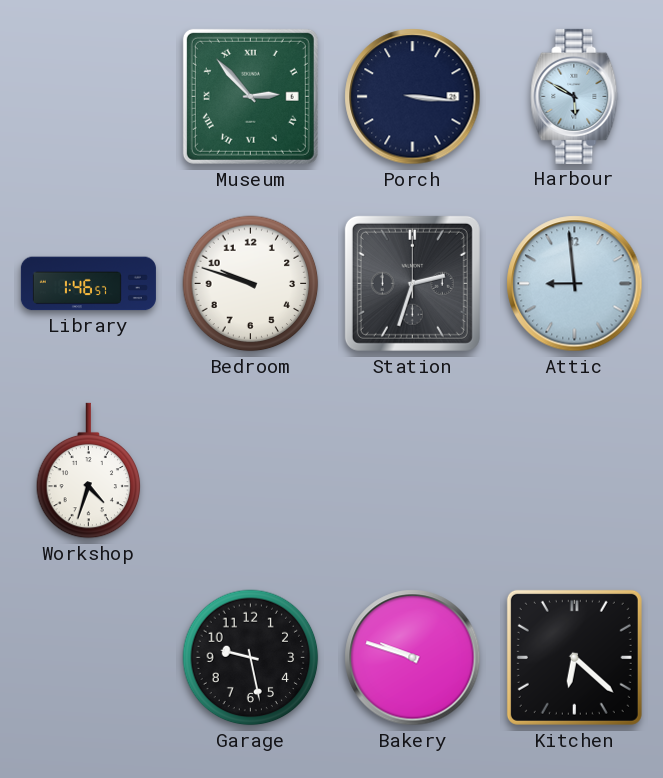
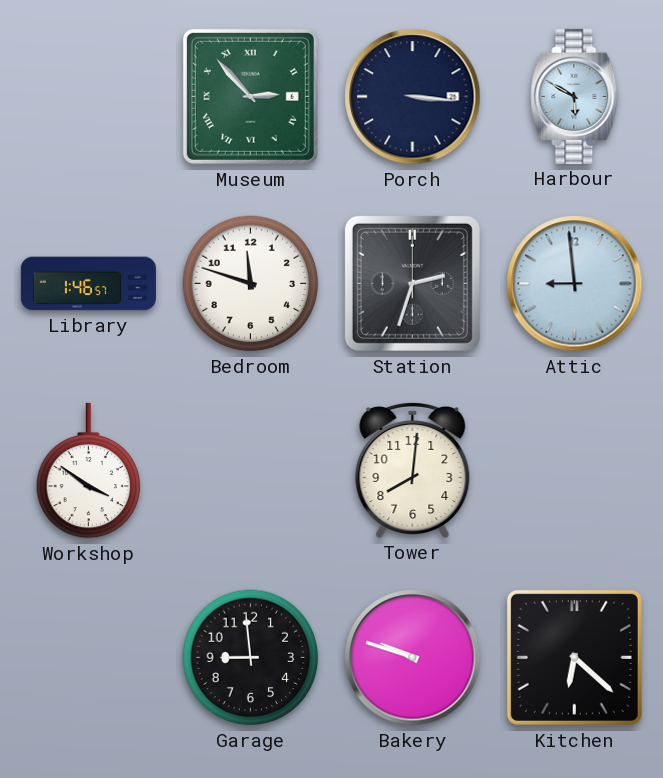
Bedroom: 9:48 -> 11:48 (251, 284)
Workshop: 4:33 -> 3:51 (89, 471)
Tower: none -> 8:01 (413, 470)
Garage: 9:28 -> 8:59 (251, 658)
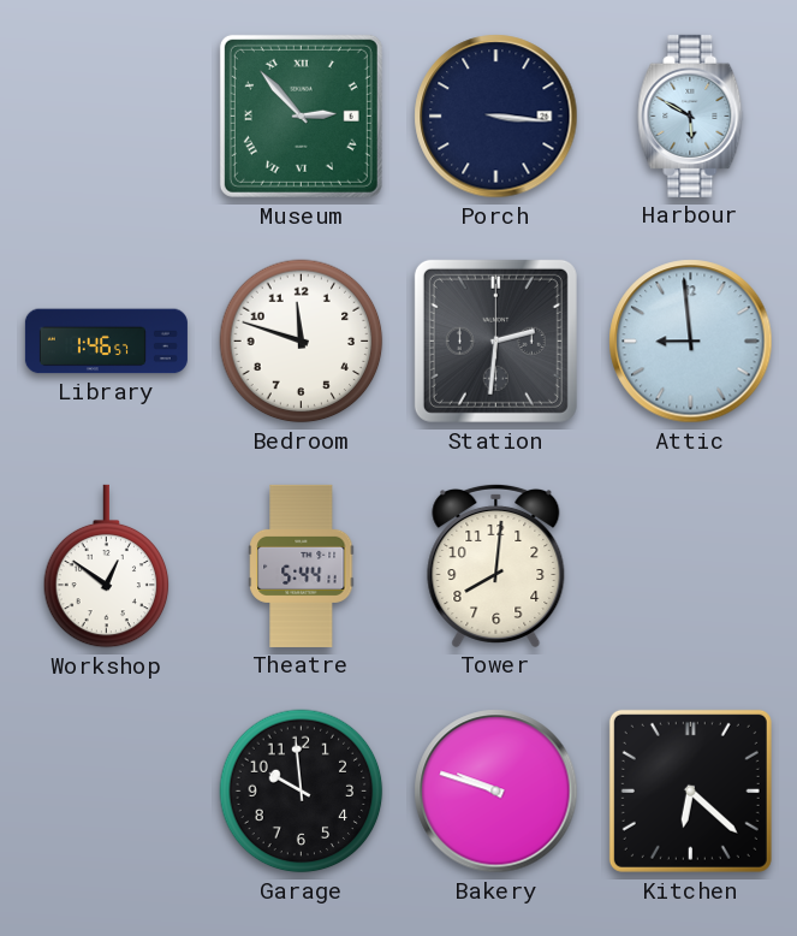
Station: 2:33 -> 2:31 (495, 340)
Workshop: 3:51 -> 12:51 (107, 567)
Theatre: none -> 5:44 (302, 565)
Garage: 8:59 -> 9:59 (302, 792)
